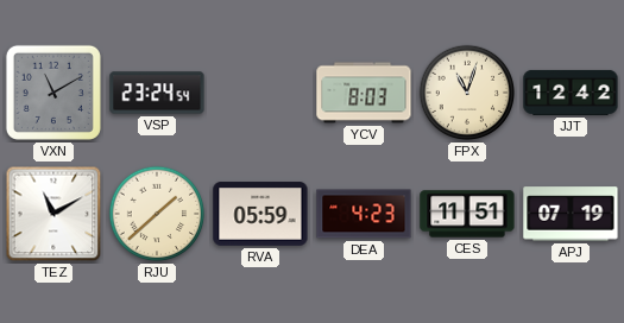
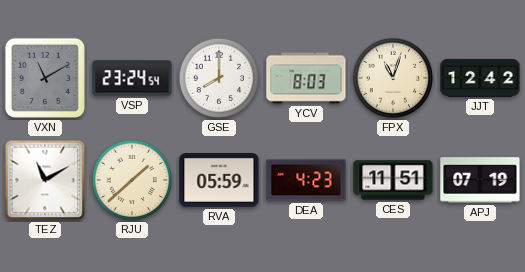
GSE: none -> 8:00 (219, 78)
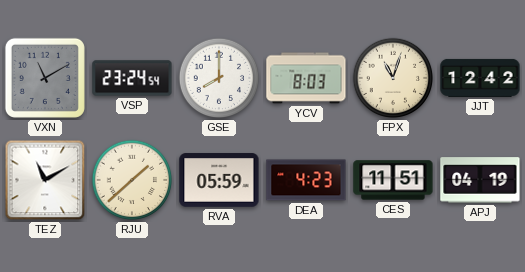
APJ: 07:19 -> 04:19 (480, 180)
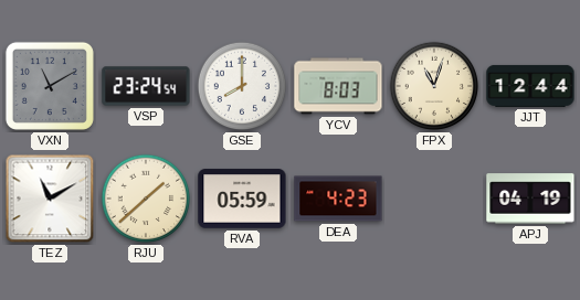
JJT: 12:42 -> 12:44 (530, 86)
CES: 11:51 -> none (393, 180)
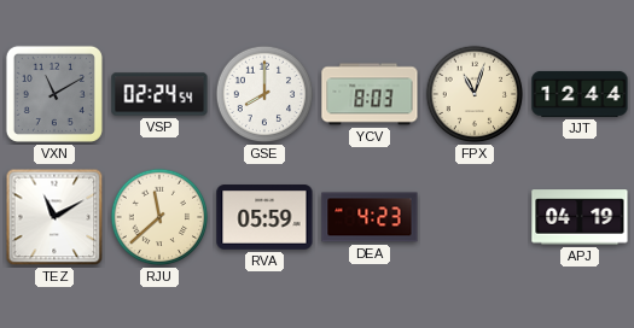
VSP: 23:24 -> 02:24 (159, 94)
RJU: 1:38 -> 11:38 (159, 217)
